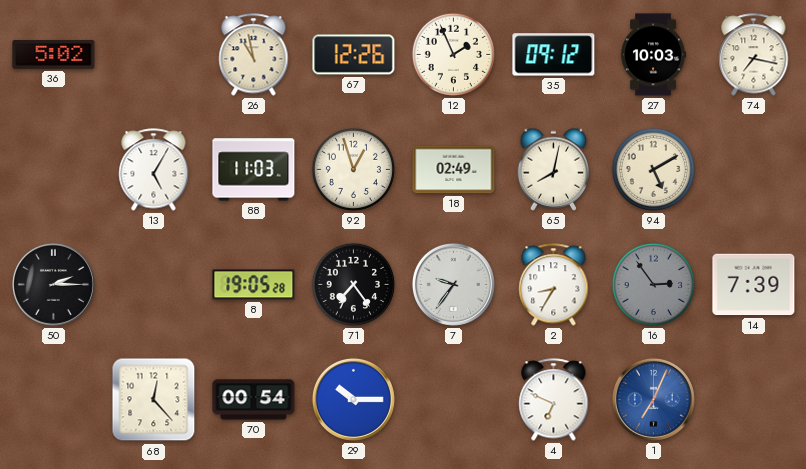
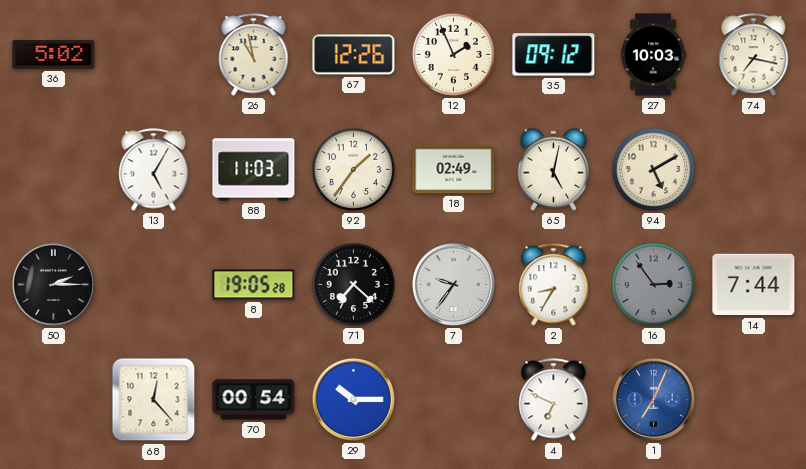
92: 12:57 -> 1:36 (353, 169)
65: 8:02 -> 5:02 (554, 169)
71: 7:24 -> 7:22 (353, 284)
14: 7:39 -> 7:44 (754, 285)
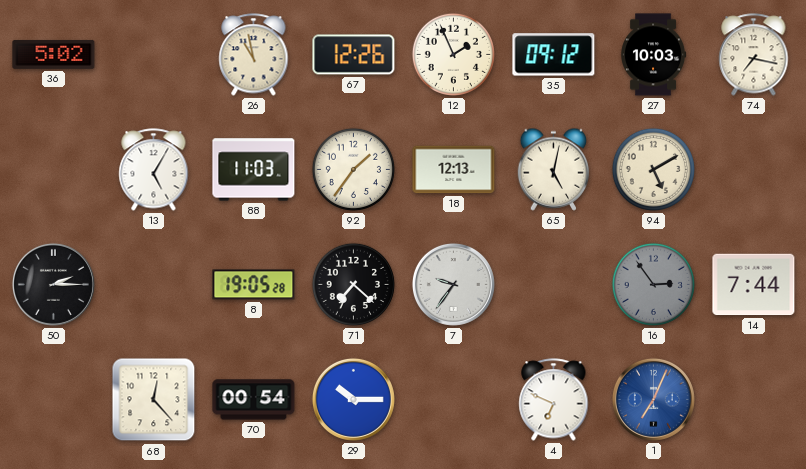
18: 02:49 -> 12:13 (454, 170)
2: 8:35 -> none (554, 285)
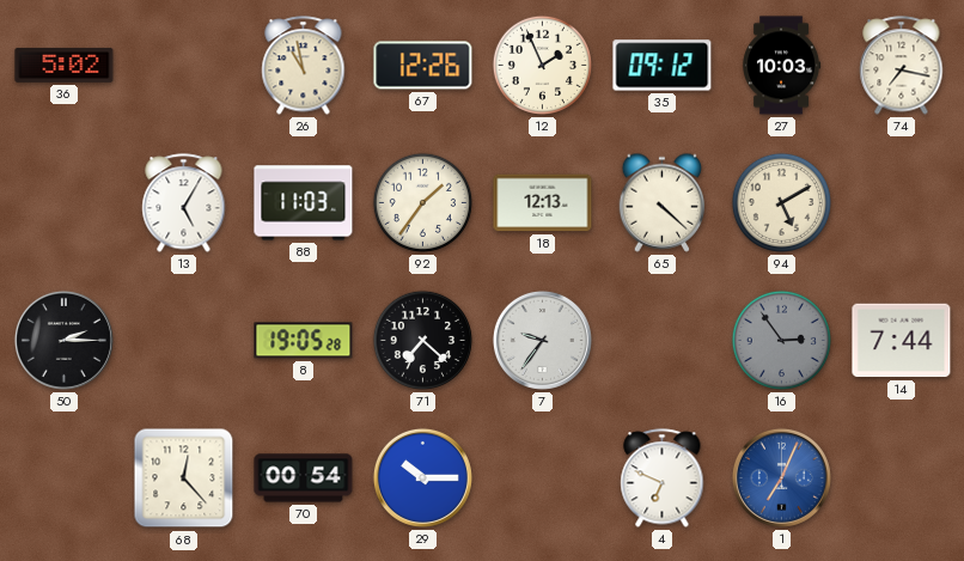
65: 5:02 -> 4:22 (663, 202)
